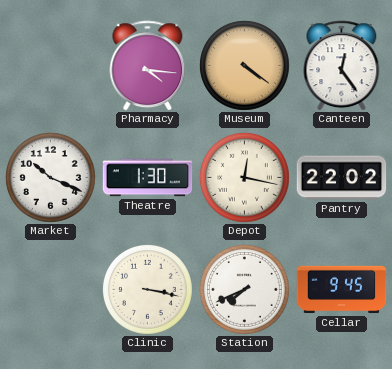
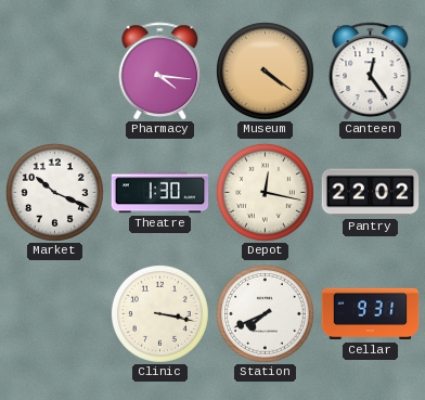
Cellar: 9:45 -> 9:31 (371, 314)
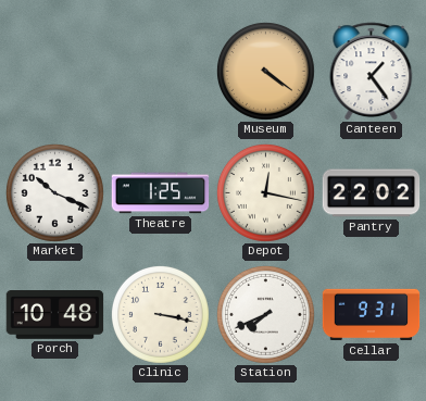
Pharmacy: 4:16 -> none (160, 72)
Canteen: 12:24 -> 1:24 (372, 72)
Theatre: 1:30 -> 1:25 (161, 193)
Porch: none -> 10:48 (55, 315)
